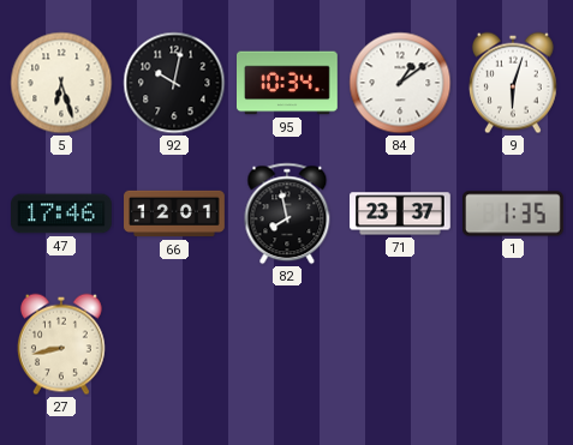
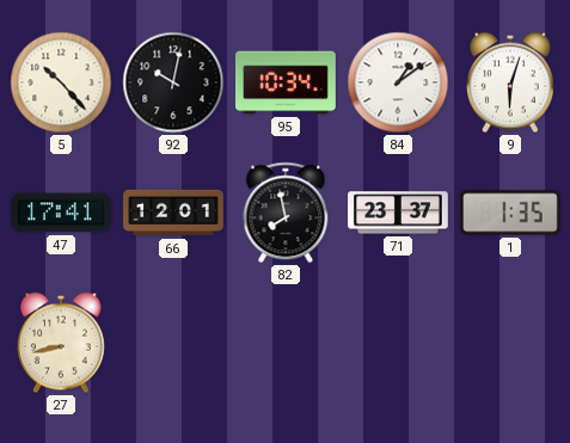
5: 6:27 -> 10:23 (61, 82)
47: 17:46 -> 17:41 (62, 213)
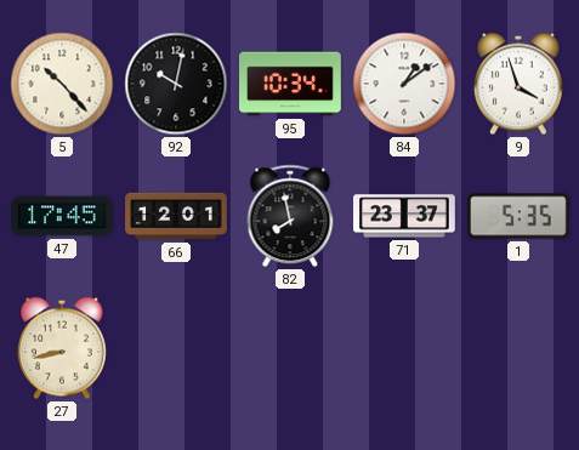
9: 6:03 -> 3:57 (518, 84)
47: 17:41 -> 17:45 (63, 216)
1: 1:35 -> 5:35 (520, 216)
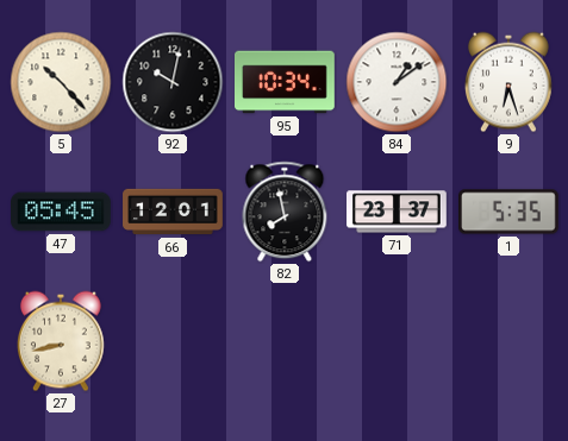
9: 3:57 -> 6:27 (508, 82)
47: 17:45 -> 05:45 (62, 212)
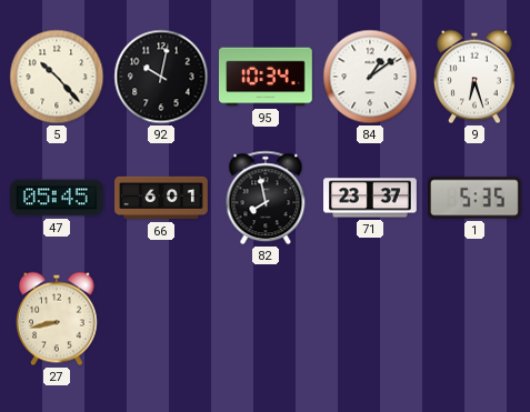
66: 12:01 -> 6:01 (161, 198)
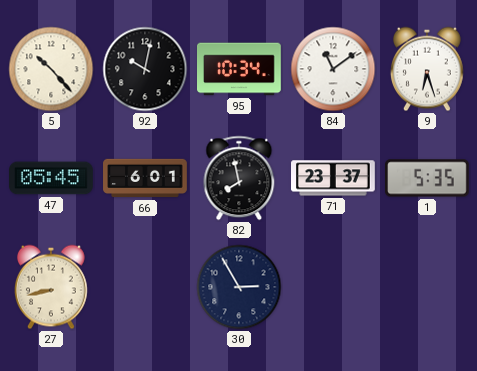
84: 1:09 -> 11:09 (333, 69)
30: none -> 2:55 (239, 287)
